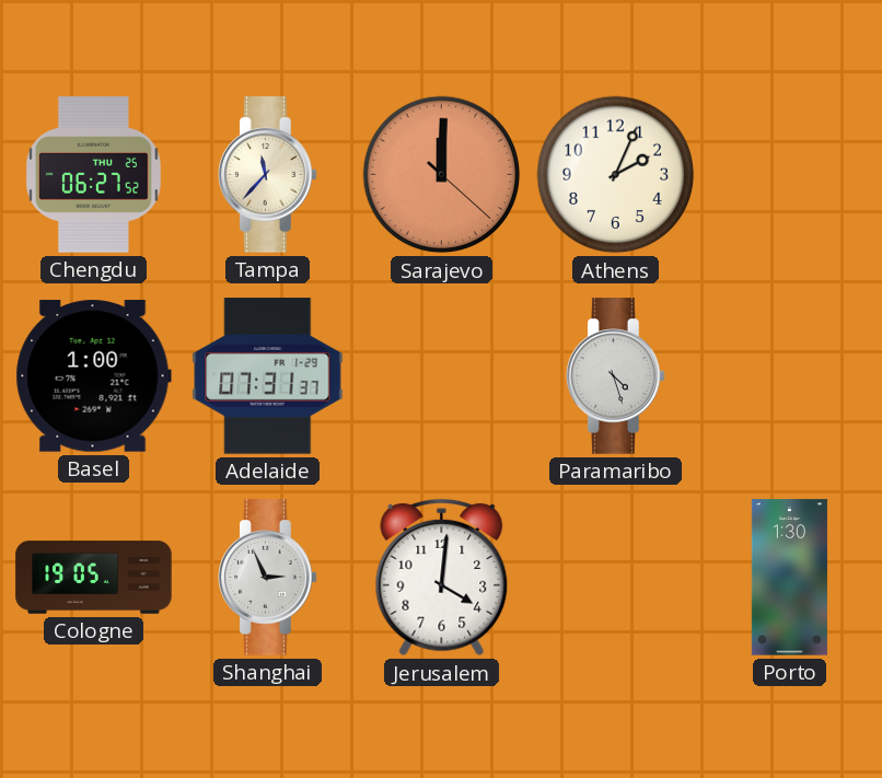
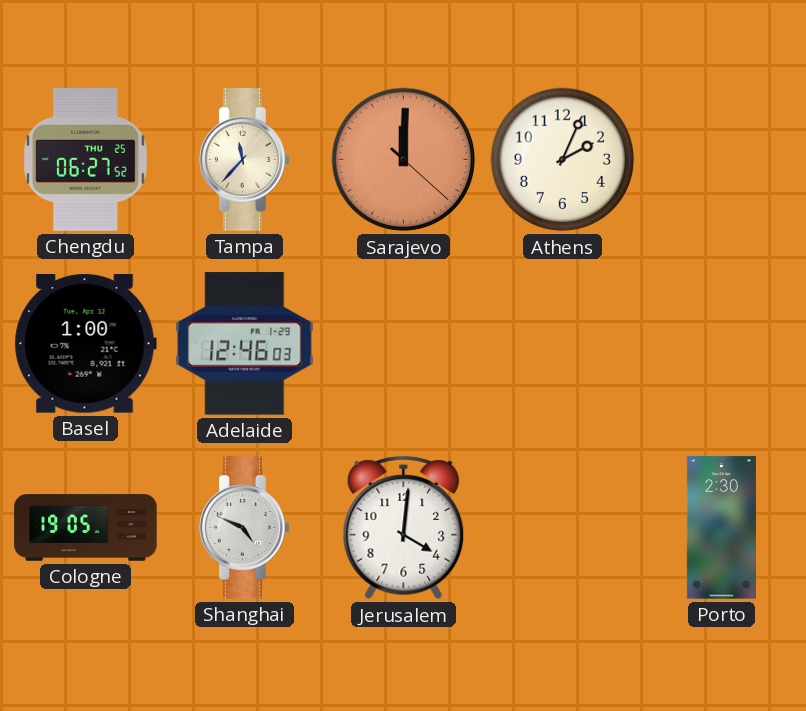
Adelaide: 07:31 -> 12:46 (245, 344)
Paramaribo: 4:27 -> none (616, 376)
Shanghai: 2:56 -> 4:49 (245, 528)
Porto: 1:30 -> 2:30 (721, 528)
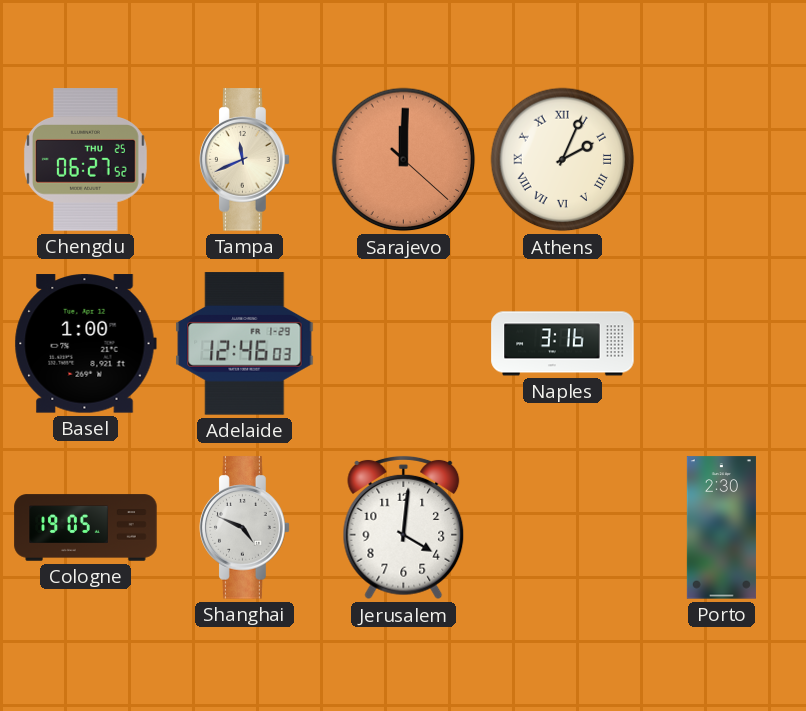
Tampa: 11:37 -> 11:41 (245, 160)
Athens numerals: Arabic -> Roman (563, 160)
Naples: none -> 3:16 (563, 344)
